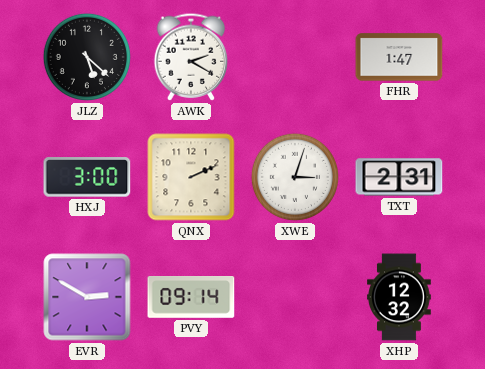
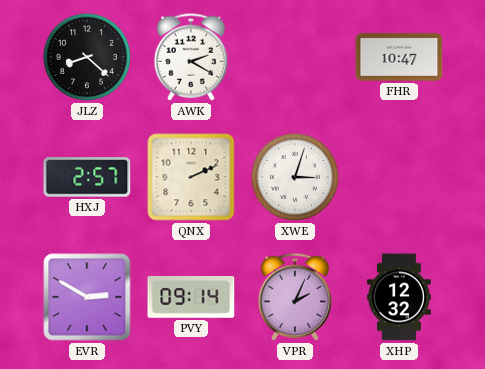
JLZ: 5:22 -> 8:22 (87, 57)
FHR: 1:47 -> 10:47 (399, 57)
HXJ: 3:00 -> 2:57 (87, 177)
TXT: 2:31 -> none (399, 177)
VPR: none -> 2:04 (295, 297)
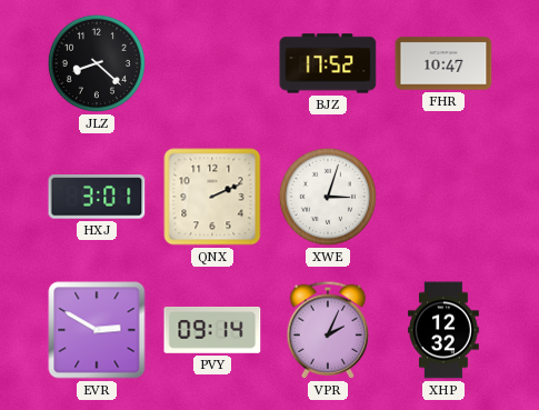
AWK: 2:20 -> none (191, 57)
BJZ: none -> 17:52 (328, 63)
HXJ: 2:57 -> 3:01 (97, 197)
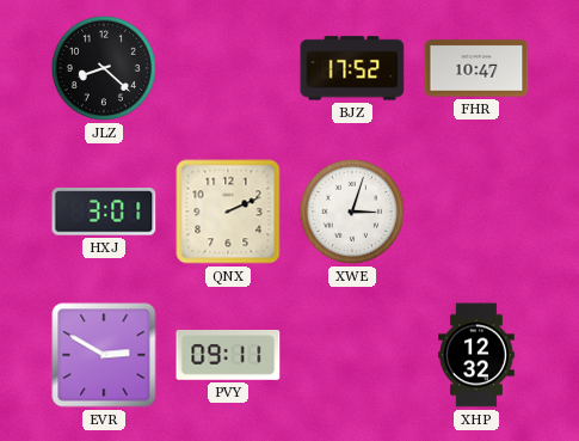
PVY: 09:14 -> 09:11 (228, 356)
VPR: 2:04 -> none (328, 330)
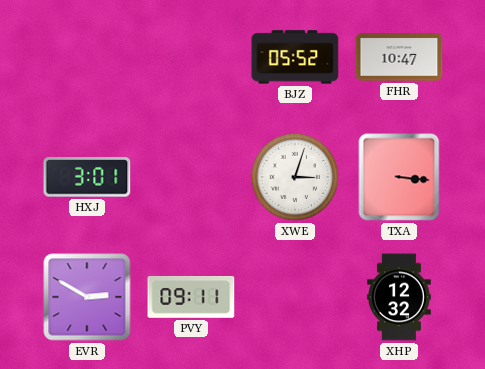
JLZ: 8:22 -> none (104, 68)
BJZ: 17:52 -> 05:52 (295, 57)
QNX: 2:11 -> none (228, 212)
TXA: none -> 3:16 (399, 177)
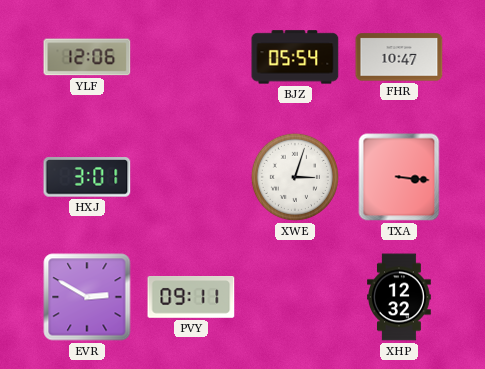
YLF: none -> 12:06 (87, 57)
BJZ: 05:52 -> 05:54 (295, 57)
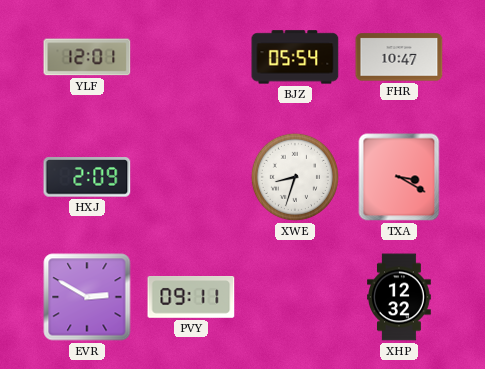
YLF: 12:06 -> 12:01 (87, 57)
HXJ: 3:01 -> 2:09 (87, 177)
XWE: 3:03 -> 8:33 (295, 177)
TXA: 3:16 -> 3:20 (399, 177)
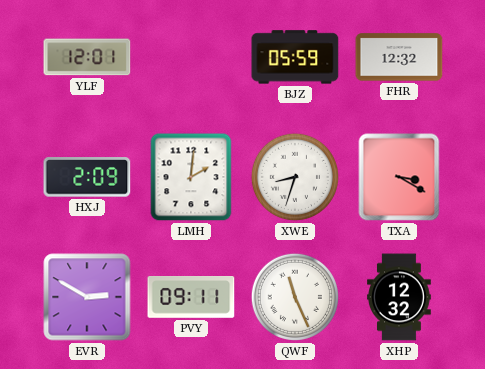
BJZ: 05:54 -> 05:59 (295, 57)
FHR: 10:47 -> 12:32 (399, 57)
LMH: none -> 2:01 (191, 177)
QWF: none -> 11:26 (295, 297)
